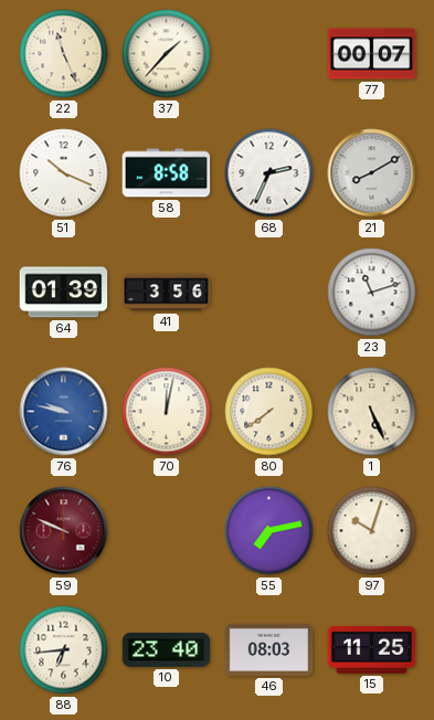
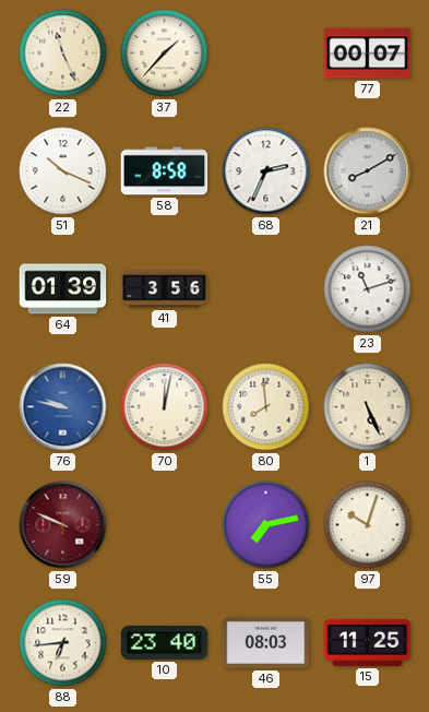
80: 7:39 -> 7:59 (266, 407)
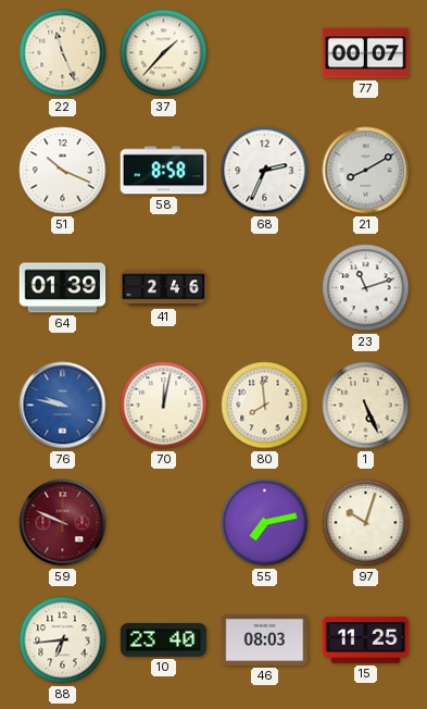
41: 3:56 -> 2:46 (164, 288)
